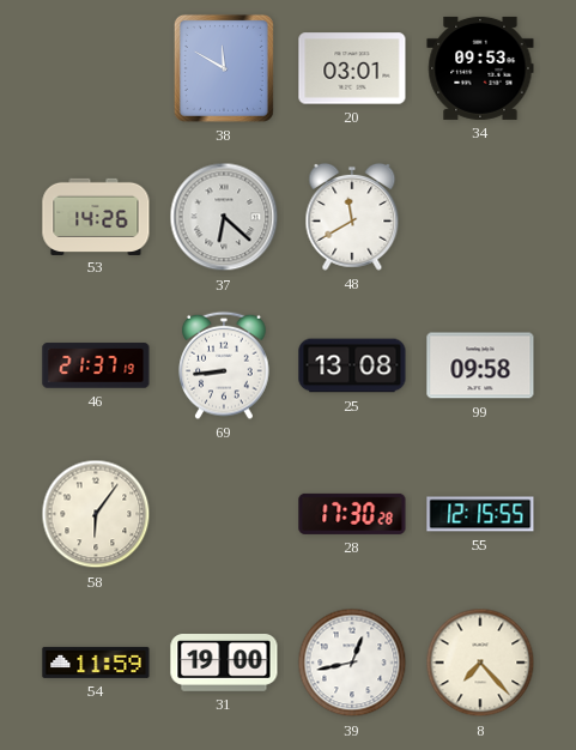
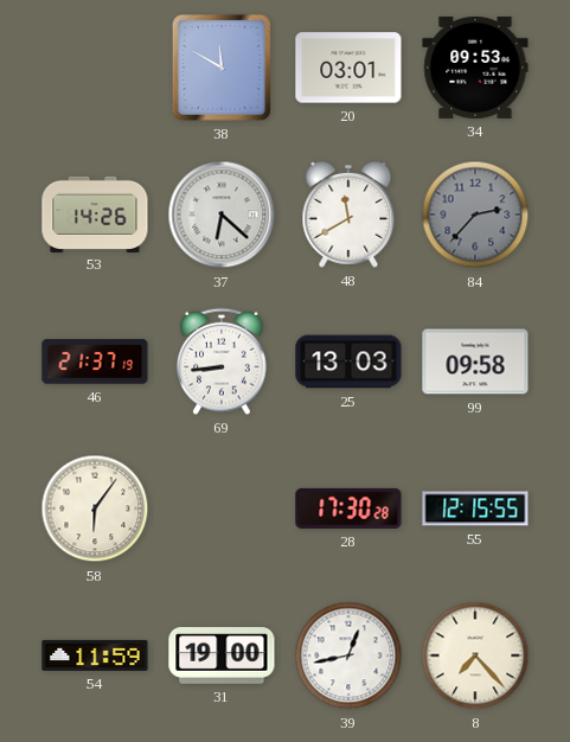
84: none -> 2:37 (475, 215)
25: 13:08 -> 13:03 (348, 362)
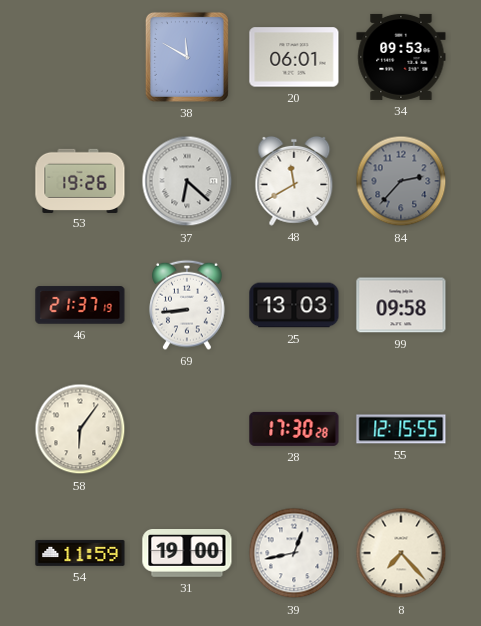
20: 03:01 -> 06:01 (294, 57)
53: 14:26 -> 19:26 (80, 180)
